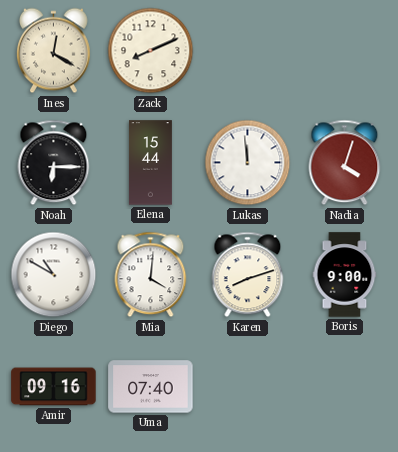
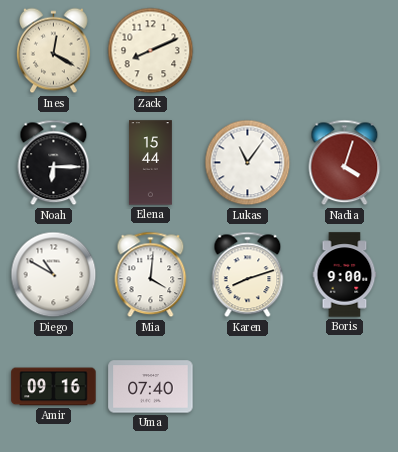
Lukas: 11:59 -> 11:06 (248, 163)
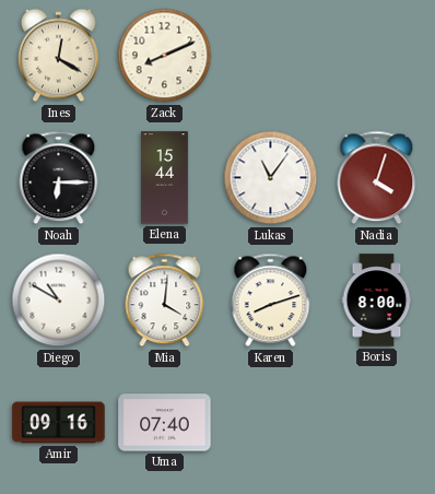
Boris: 9:00 -> 8:00 (377, 301)
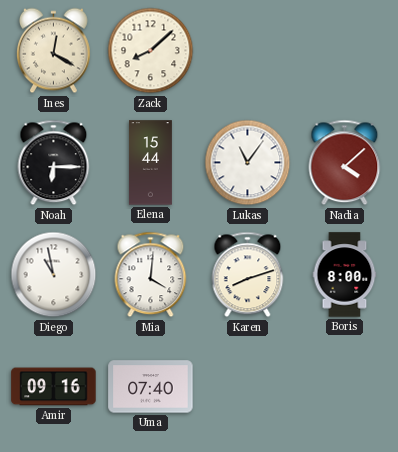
Zack: 8:11 -> 8:08 (151, 51)
Nadia: 4:03 -> 4:08 (345, 163)
Diego: 10:50 -> 10:58 (54, 275)
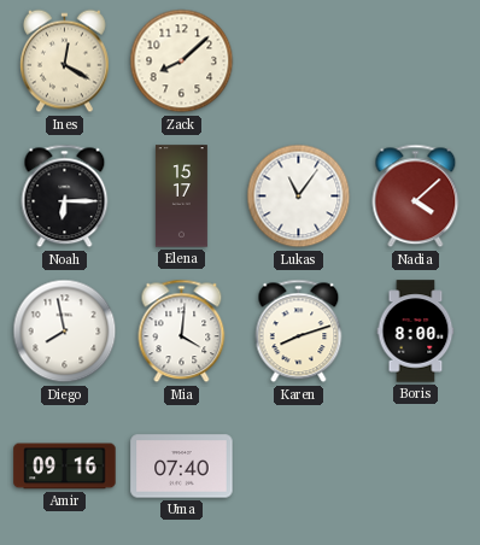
Elena: 15:44 -> 15:17 (181, 197)
Diego: 10:58 -> 7:58 (65, 332)
